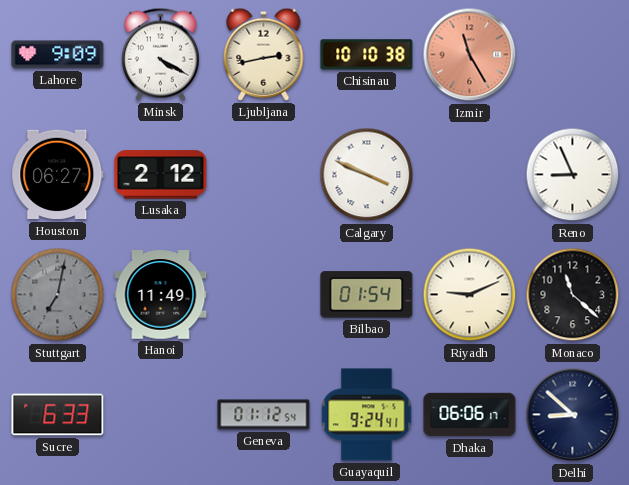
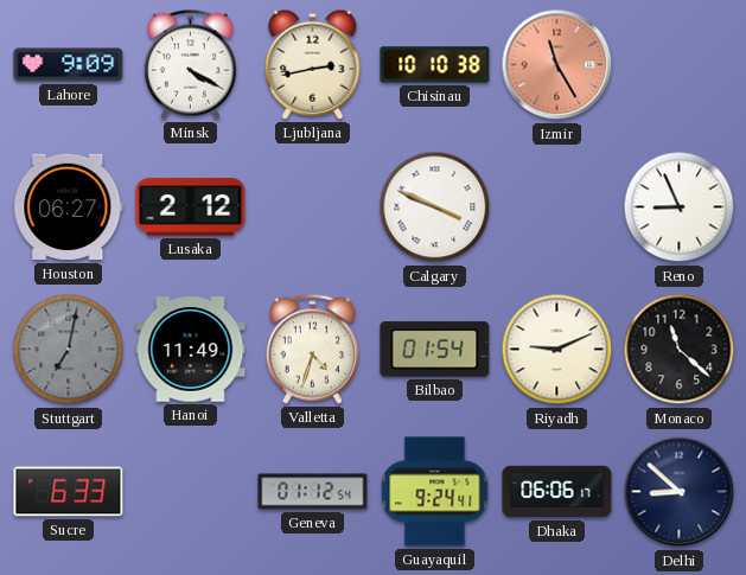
Valletta: none -> 4:33 (312, 349)
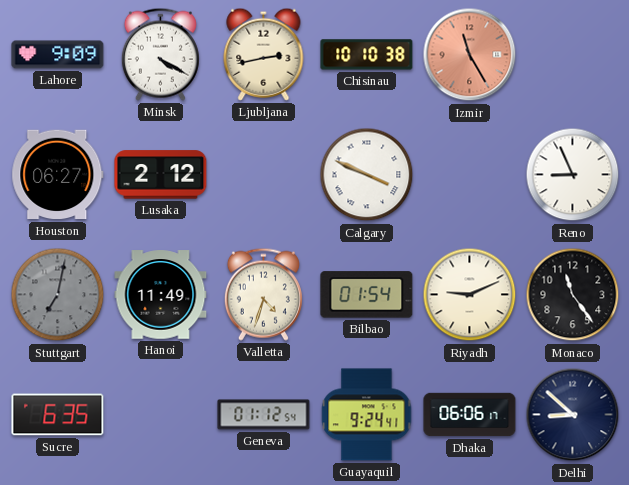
Monaco: 11:22 -> 11:24 (573, 295)
Sucre: 6:33 -> 6:35 (58, 415)
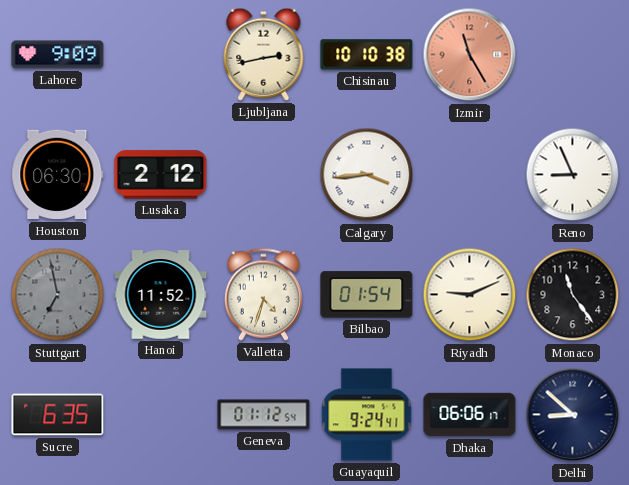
Minsk: 4:20 -> none (160, 54)
Houston: 06:27 -> 06:30 (58, 175)
Calgary: 3:49 -> 3:44 (367, 175)
Stuttgart: 7:02 -> 6:58 (58, 295)
Hanoi: 11:49 -> 11:52 (161, 295)
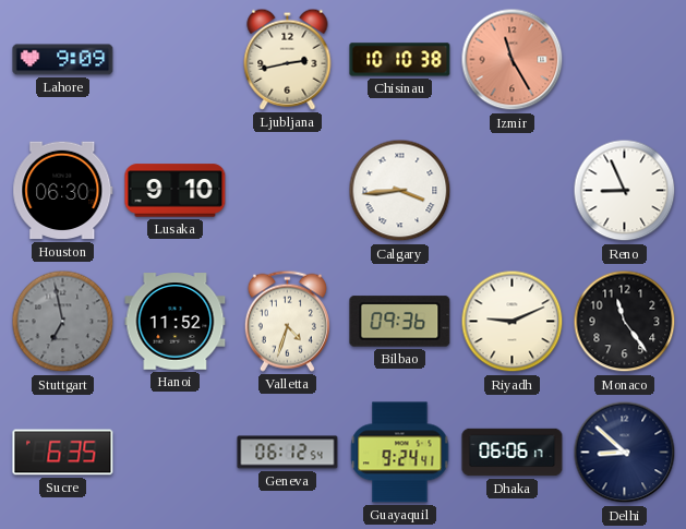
Lusaka: 2:12 -> 9:10 (176, 191)
Bilbao: 01:54 -> 09:36 (400, 322)
Geneva: 01:12 -> 06:12 (288, 453)
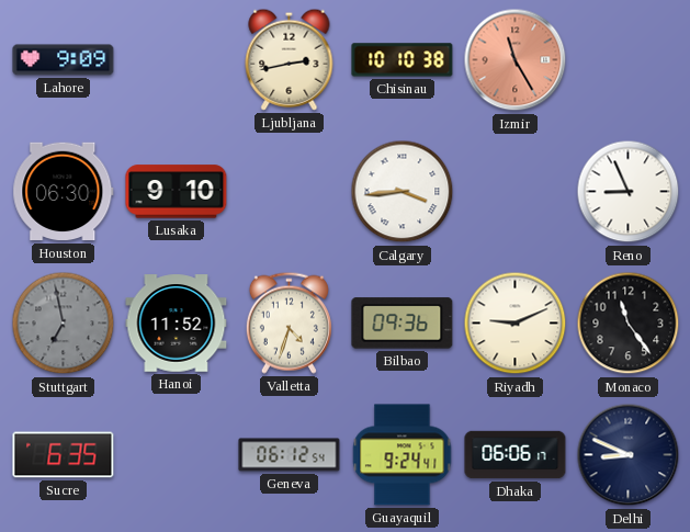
Delhi: 8:52 -> 8:49 (629, 455)
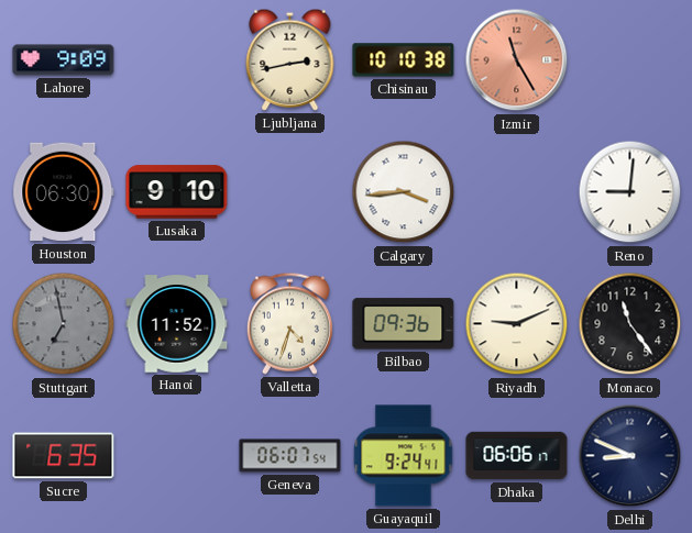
Reno: 8:56 -> 9:01 (630, 192)
Geneva: 06:12 -> 06:07 (290, 456)
